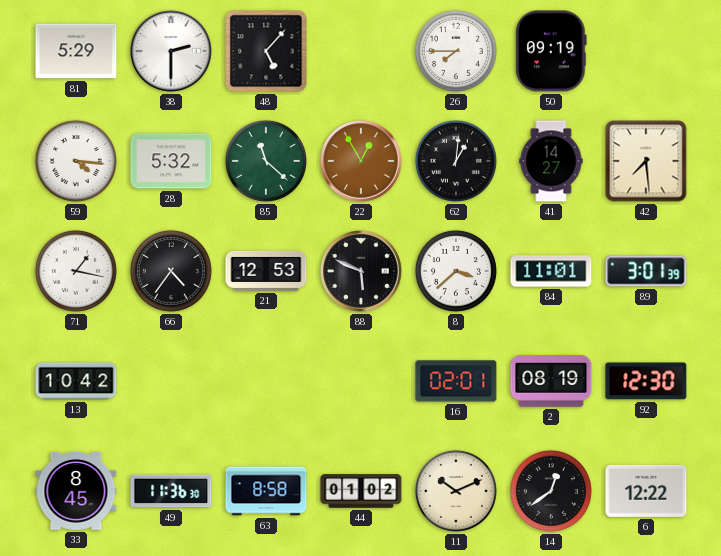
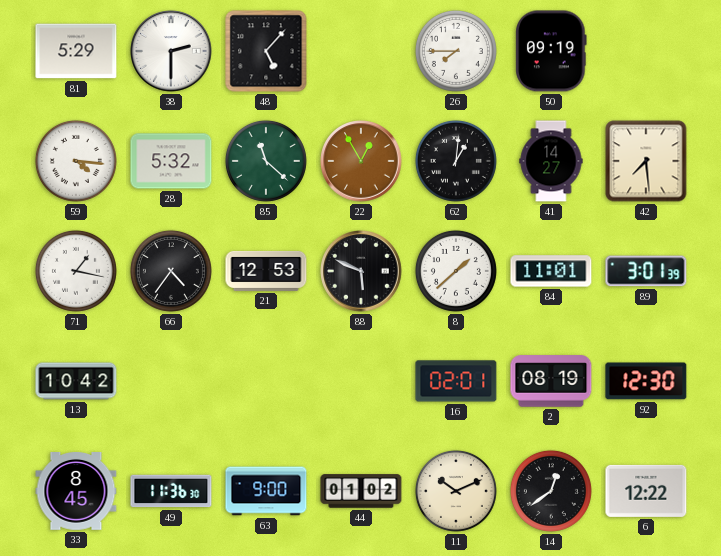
8: 3:38 -> 1:38 (456, 271)
63: 8:58 -> 9:00 (266, 491)
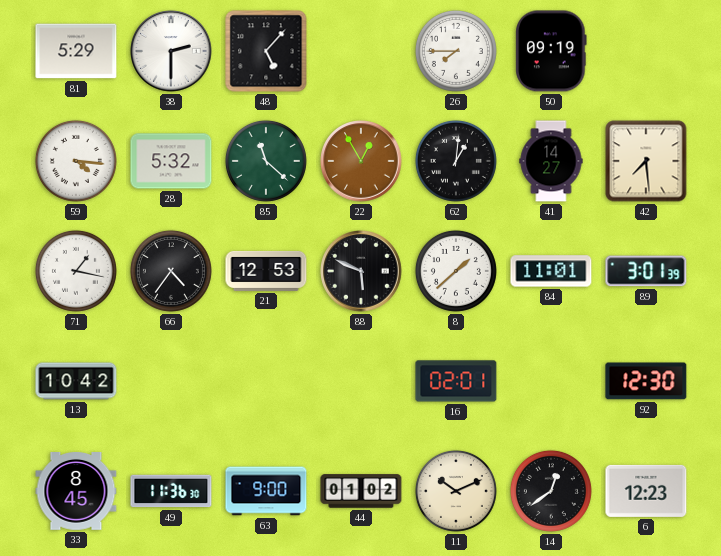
2: 08:19 -> none (551, 381)
6: 12:22 -> 12:23 (646, 491)
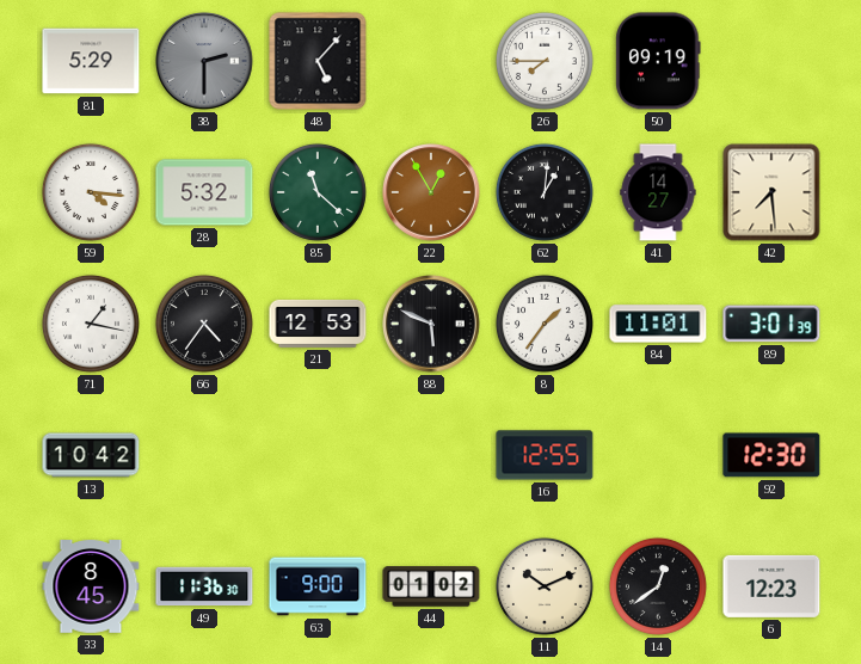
38 dial: white -> grey (204, 61)
8: 1:38 -> 1:36 (545, 324)
16: 02:01 -> 12:55 (545, 455)
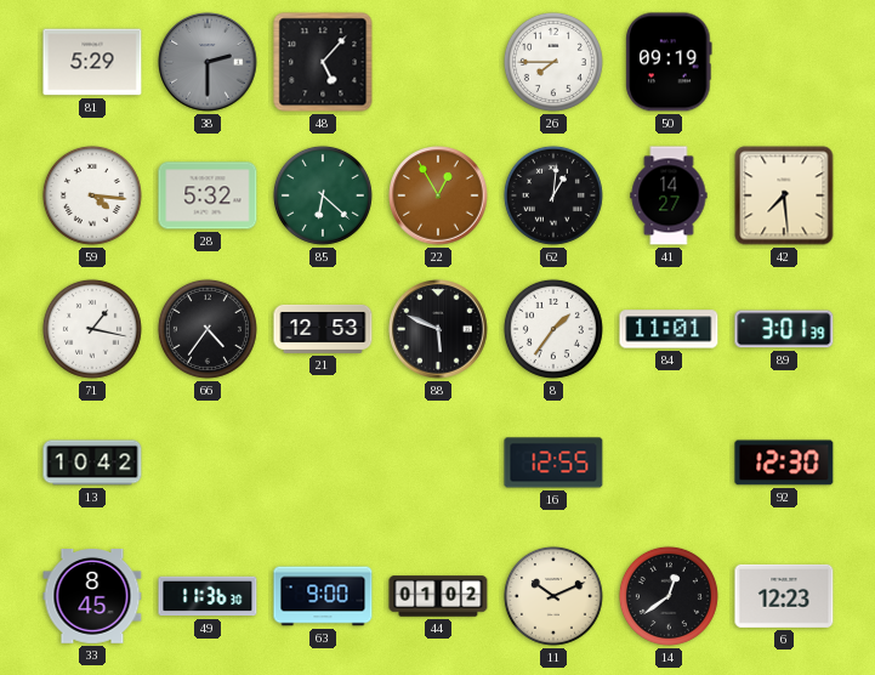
85: 11:22 -> 6:22 (323, 195)
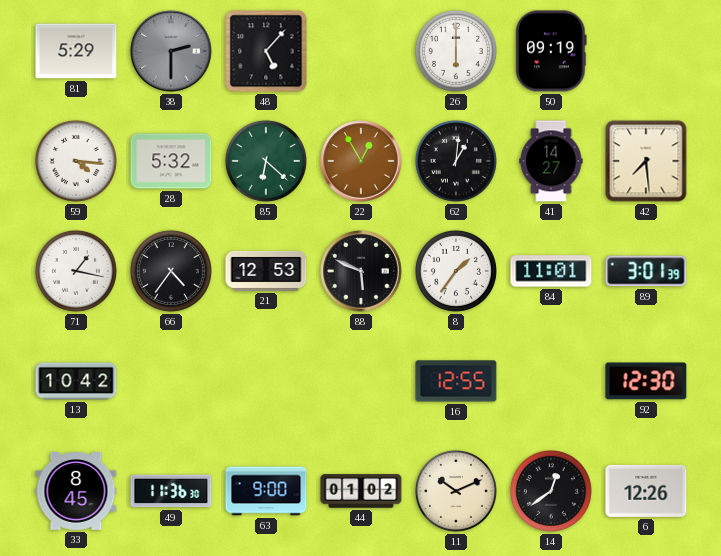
26: 7:45 -> 6:00 (456, 51)
6: 12:23 -> 12:26 (646, 491)
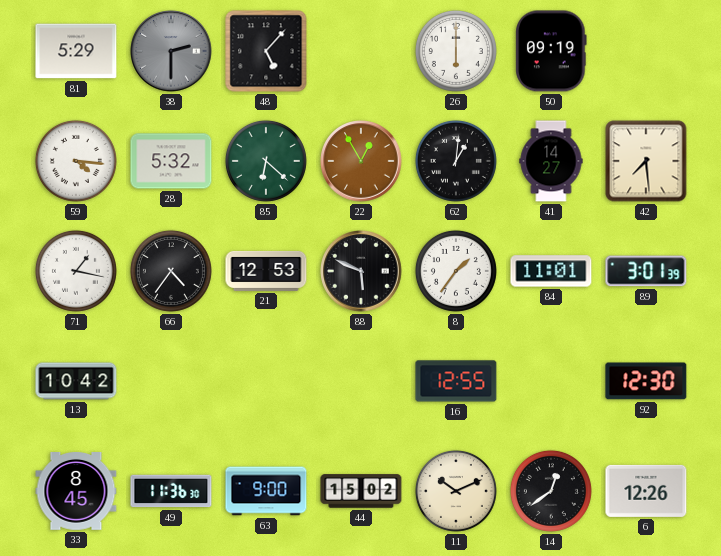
44: 01:02 -> 15:02 (361, 491)
